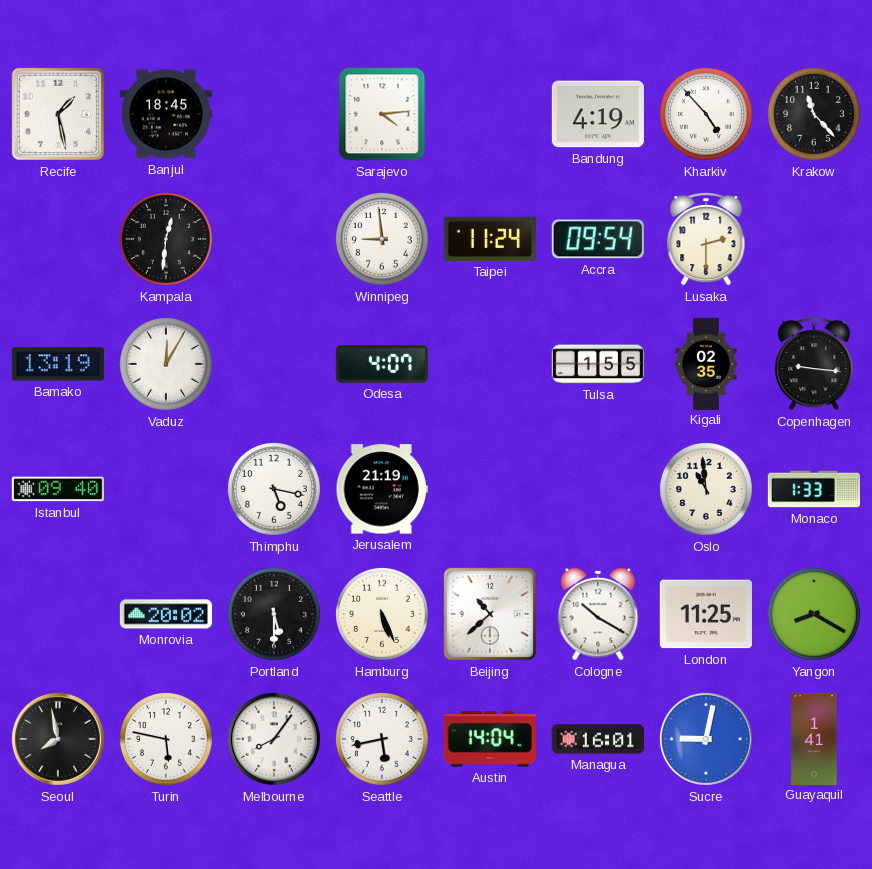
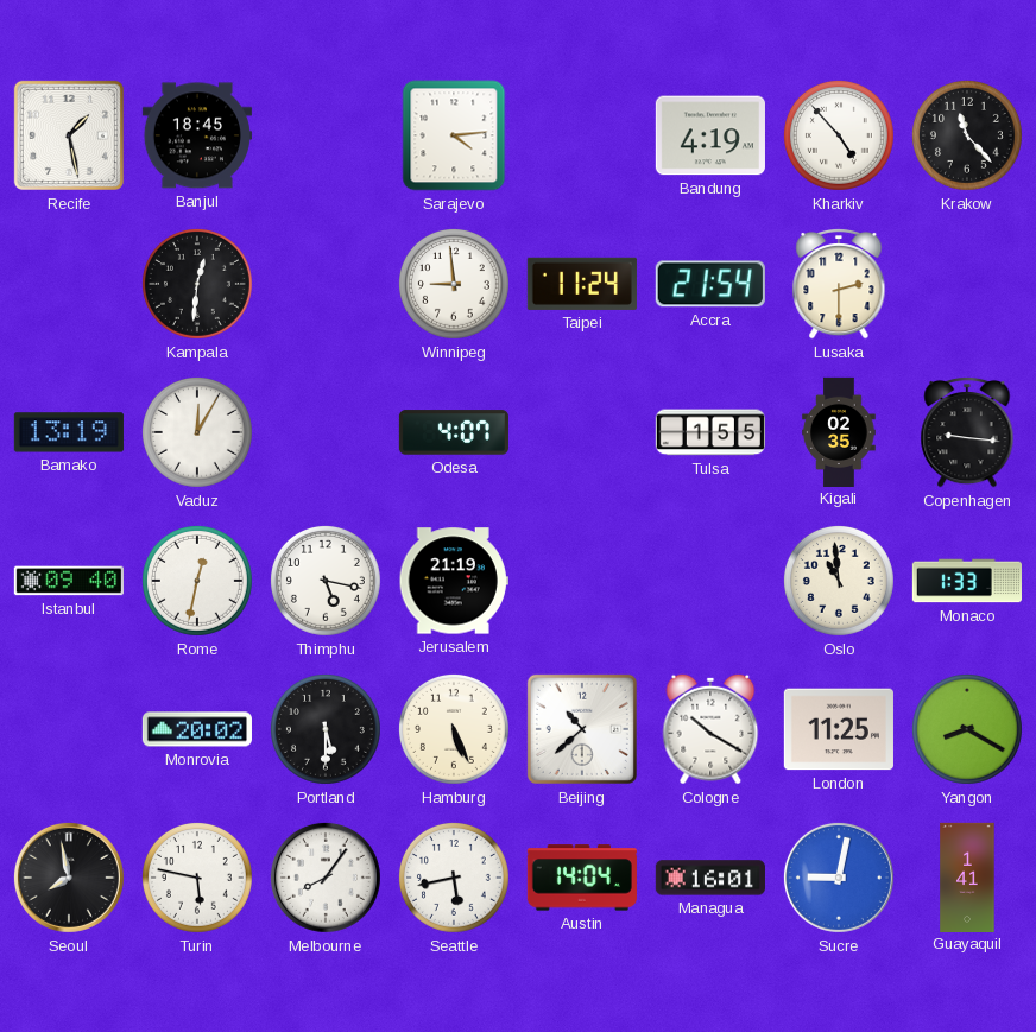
Accra: 09:54 -> 21:54 (710, 284)
Rome: none -> 12:32 (197, 581)
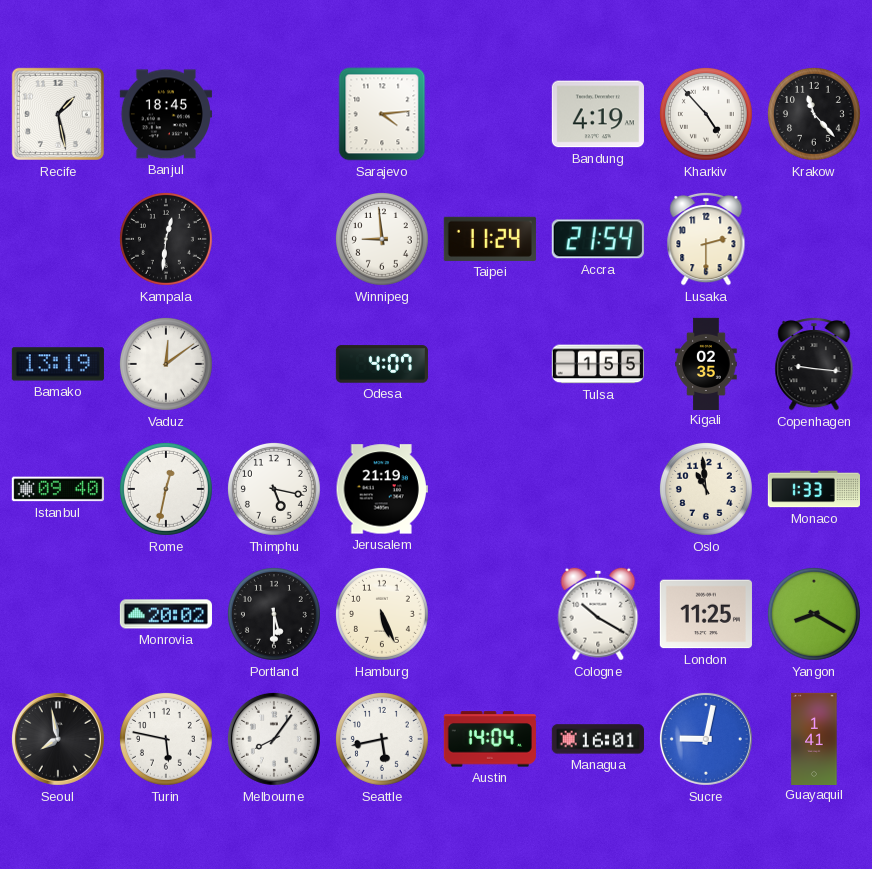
Vaduz: 12:05 -> 12:09 (166, 364)
Beijing: 10:38 -> none (582, 729)
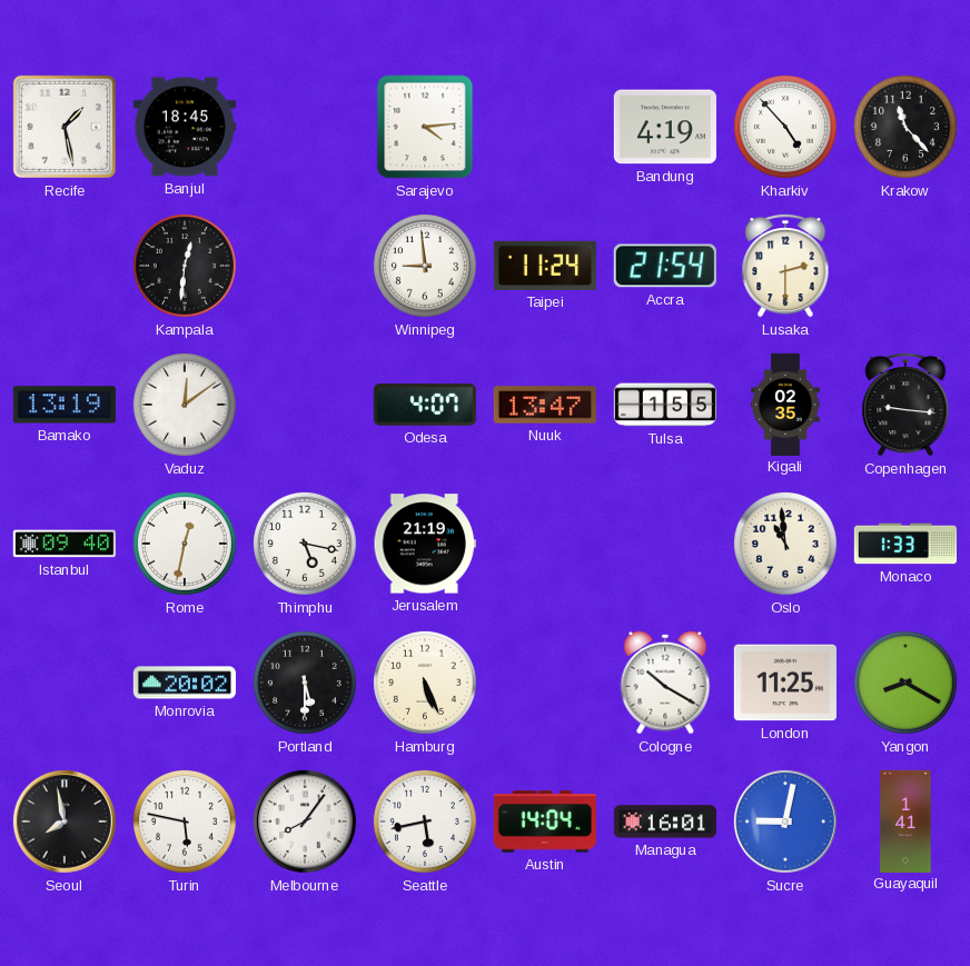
Nuuk: none -> 13:47 (545, 405)
